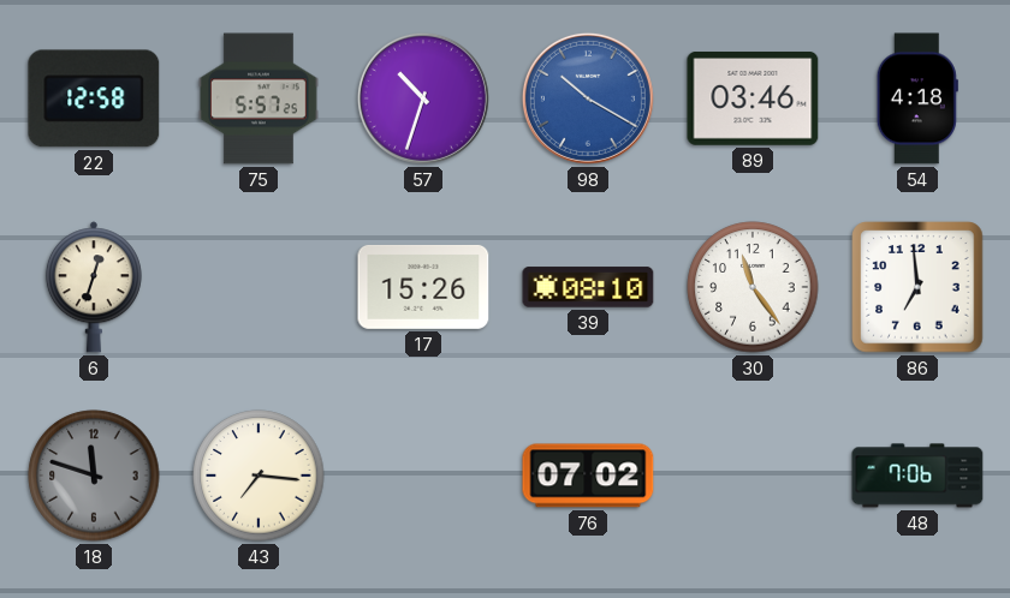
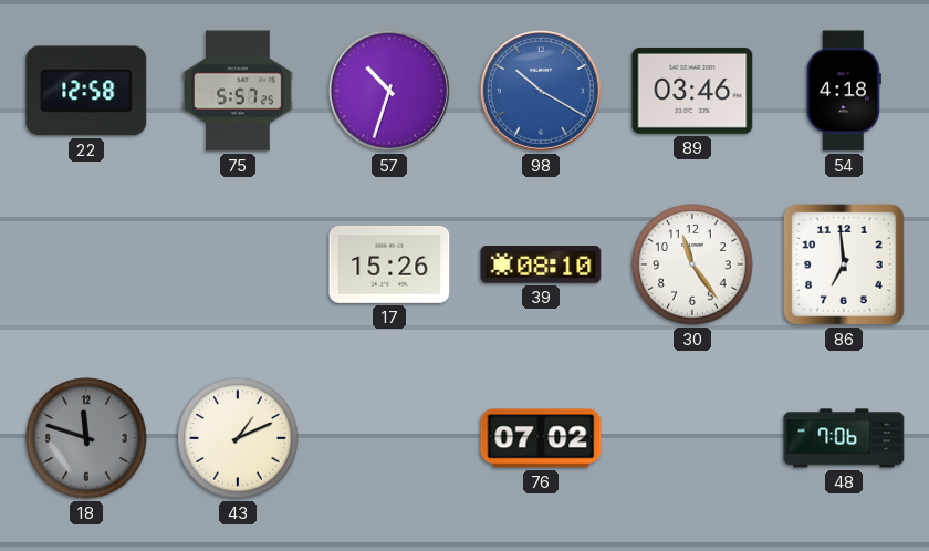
6: 12:33 -> none (94, 287)
43: 7:16 -> 1:11 (238, 438)
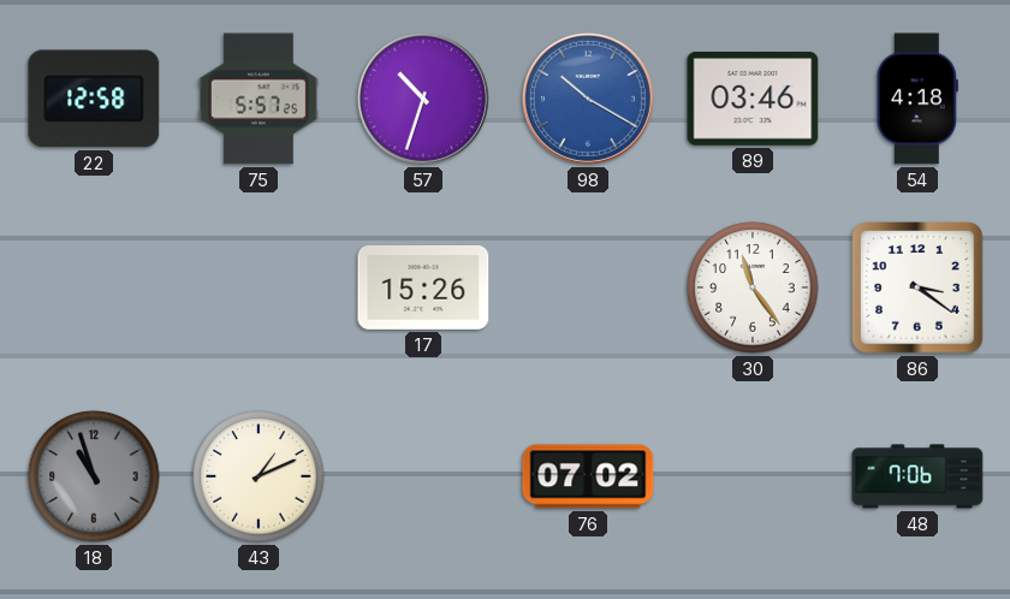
39: 08:10 -> none (541, 264)
86: 6:59 -> 3:21 (917, 287)
18: 11:48 -> 10:57 (94, 476)
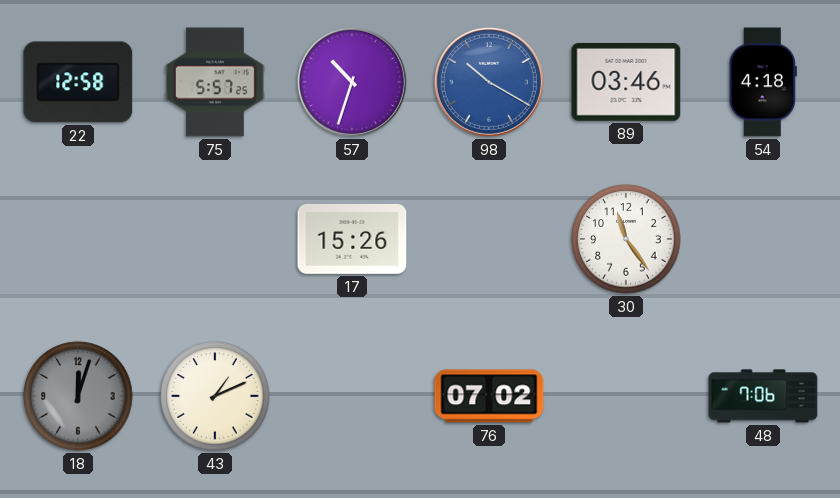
86: 3:21 -> none (917, 287)
18: 10:57 -> 12:03 (78, 396)
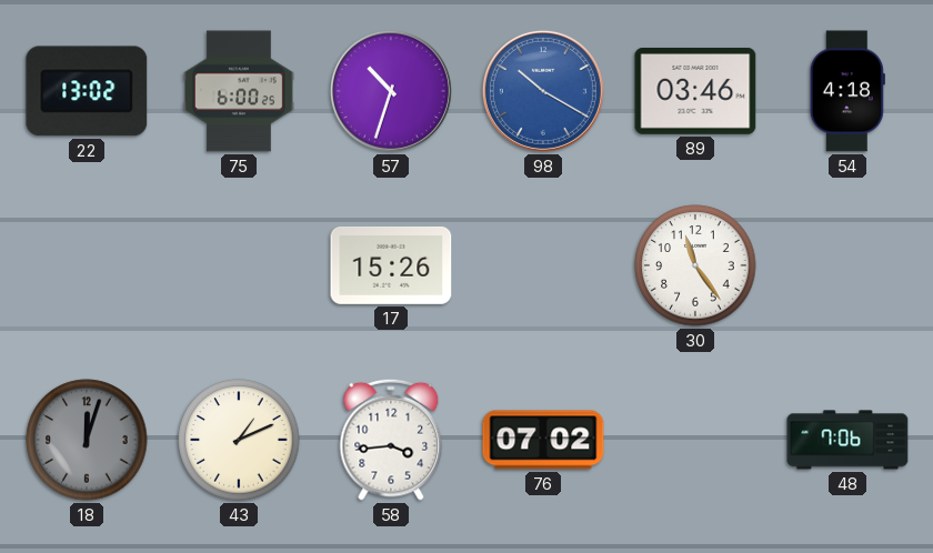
22: 12:58 -> 13:02 (87, 91)
75: 5:57 -> 6:00 (239, 91)
58: none -> 3:44 (391, 440)
